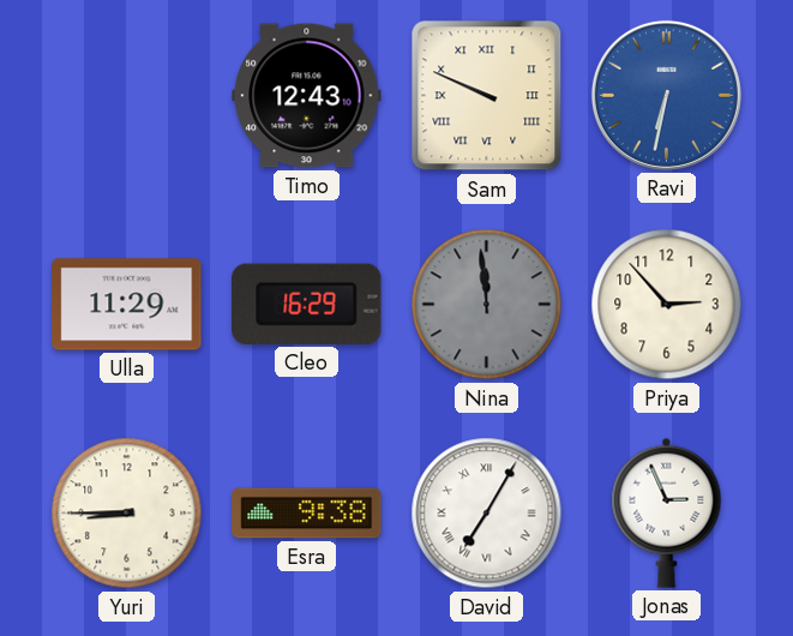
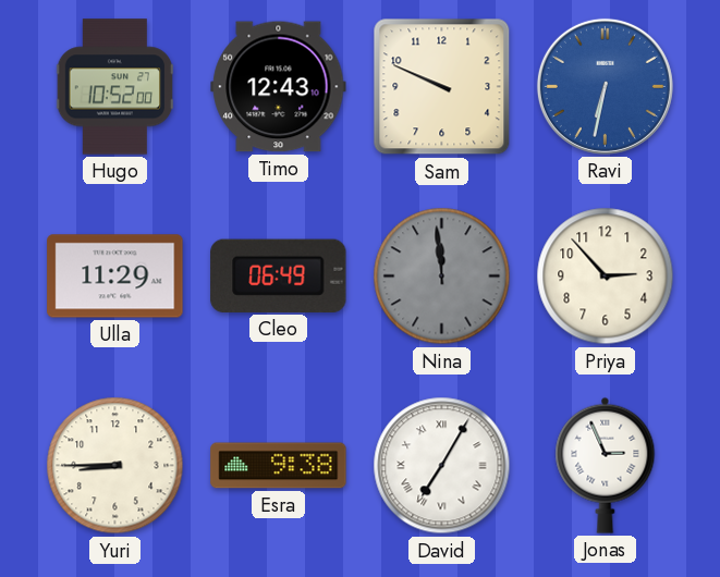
Hugo: none -> 10:52 (115, 87)
Sam numerals: Roman -> Arabic (442, 87)
Cleo: 16:29 -> 06:49 (279, 275)
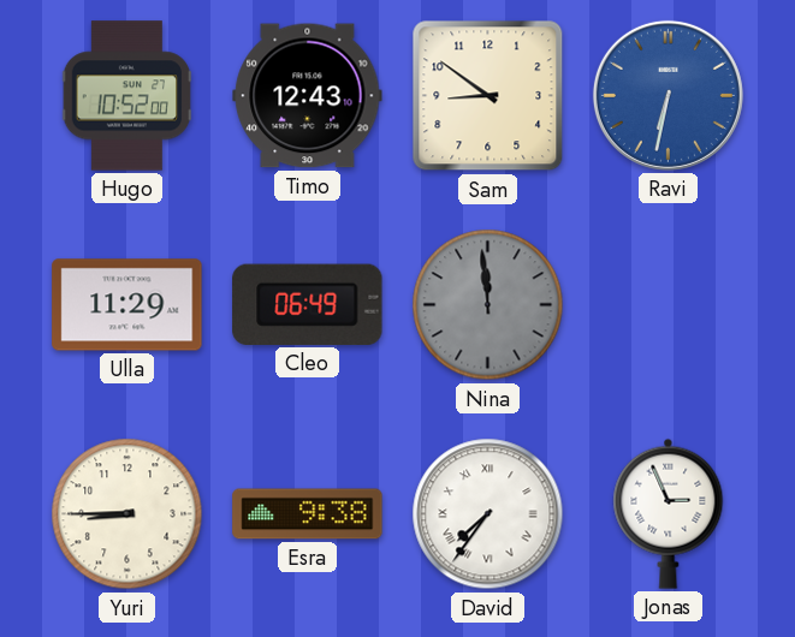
Sam: 9:49 -> 8:51 (488, 96)
Priya: 2:53 -> none (606, 277)
David: 7:05 -> 7:36 (488, 514)
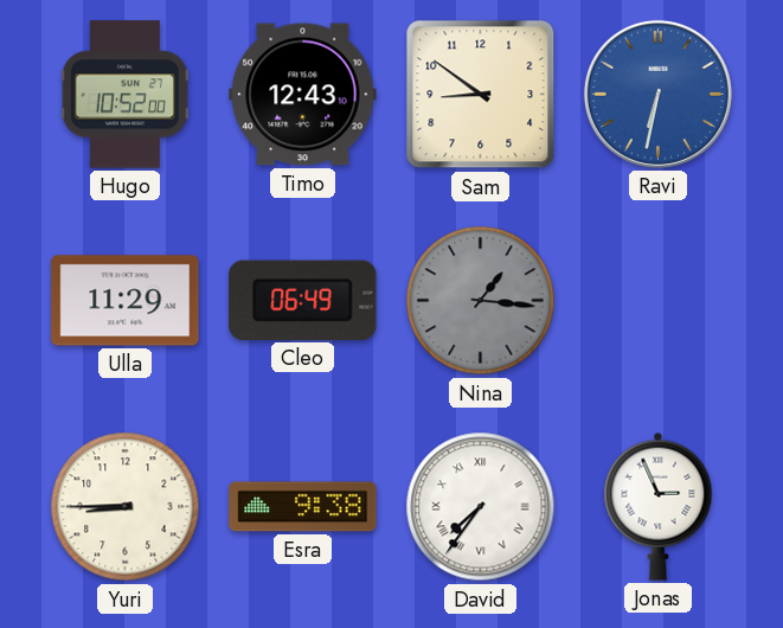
Nina: 11:59 -> 1:16 (481, 301)
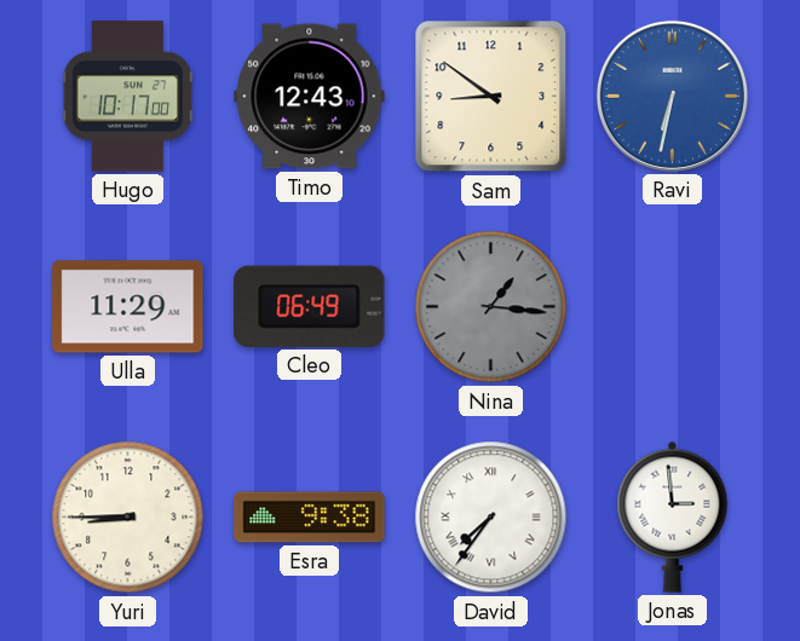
Hugo: 10:52 -> 10:17 (128, 97)
Jonas: 2:56 -> 2:59 (673, 516)
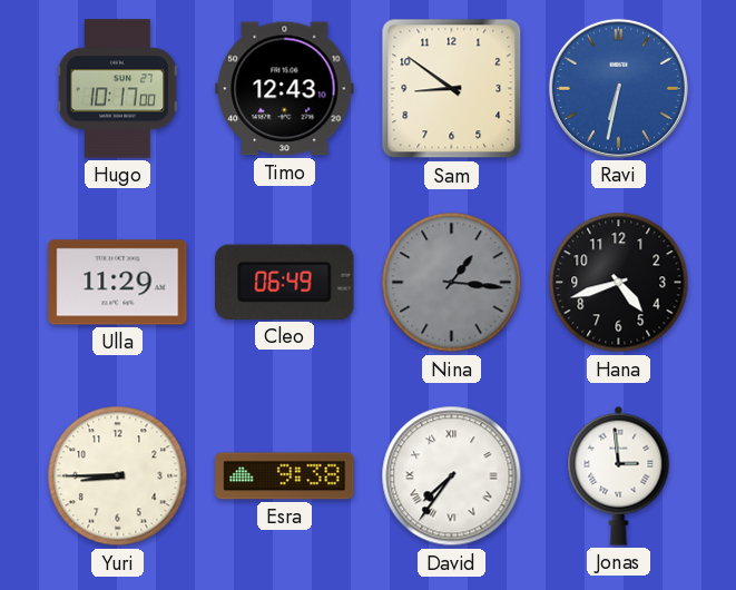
Hana: none -> 4:42 (619, 283)
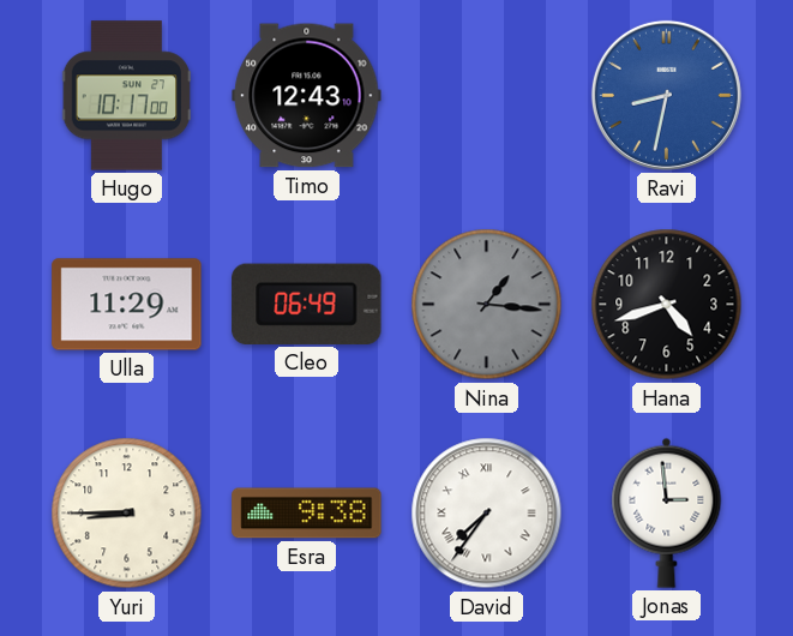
Sam: 8:51 -> none (452, 89)
Ravi: 6:32 -> 8:32 (666, 95)
